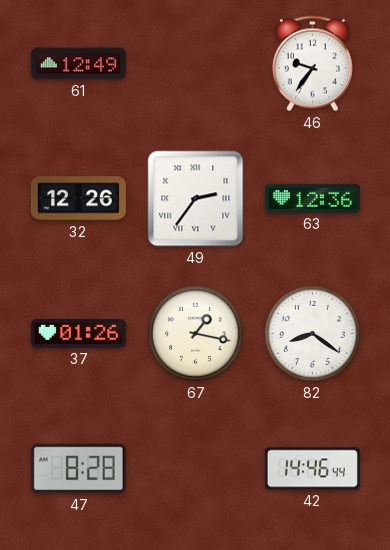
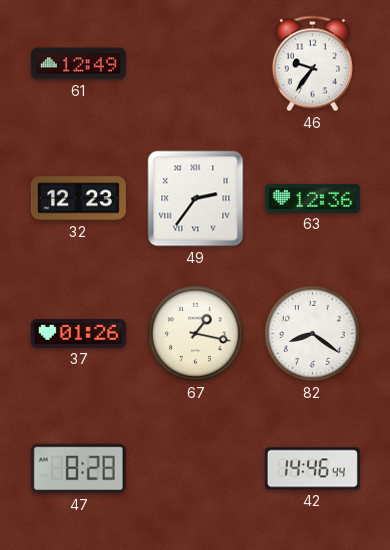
32: 12:26 -> 12:23 (78, 199)
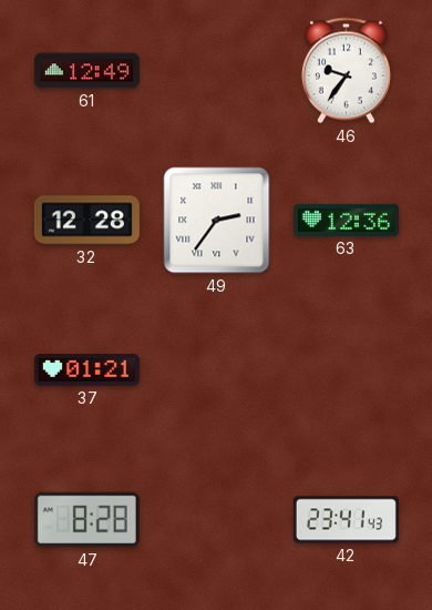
32: 12:23 -> 12:28 (86, 221)
37: 01:26 -> 01:21 (86, 370)
67: 1:17 -> none (195, 333)
82: 8:21 -> none (312, 333)
42: 14:46 -> 23:41 (346, 520)
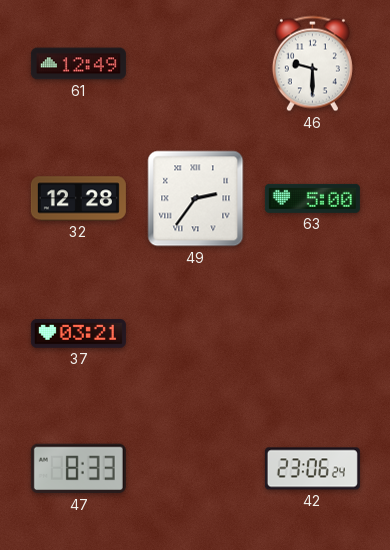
46: 9:36 -> 9:30 (312, 64)
63: 12:36 -> 5:00 (312, 198)
37: 01:21 -> 03:21 (78, 334)
47: 8:28 -> 8:33 (78, 469)
42: 23:41 -> 23:06 (312, 469)
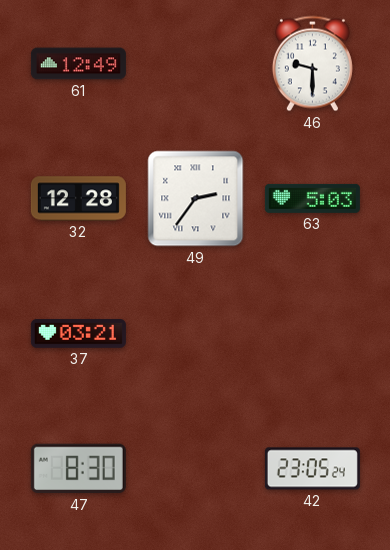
63: 5:00 -> 5:03 (312, 198)
47: 8:33 -> 8:30 (78, 469)
42: 23:06 -> 23:05 (312, 469)
